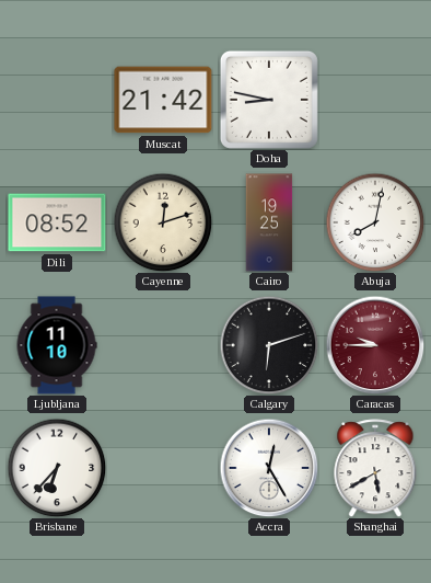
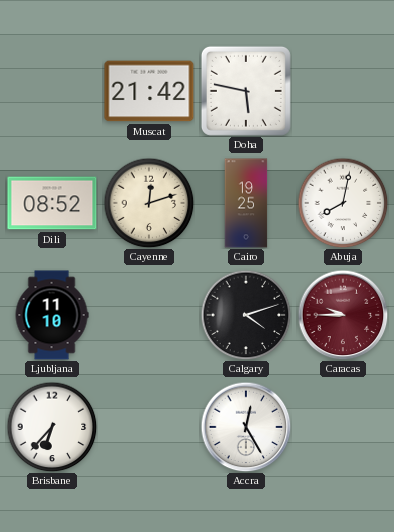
Doha: 8:47 -> 5:47 (246, 91)
Calgary: 6:12 -> 4:12 (246, 315)
Shanghai: 5:40 -> none (375, 468)
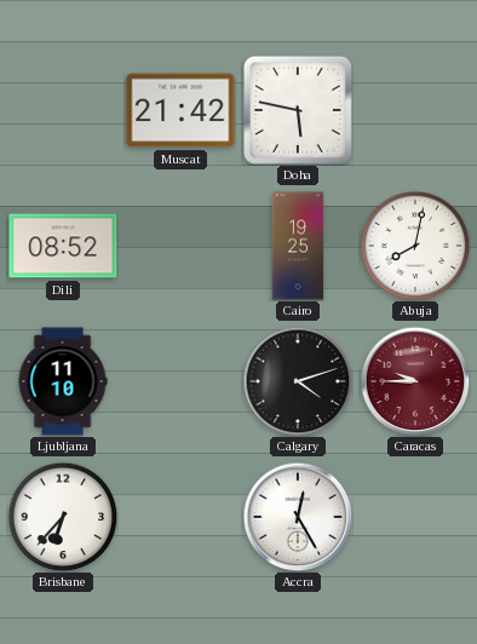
Cayenne: 12:12 -> none (149, 203)
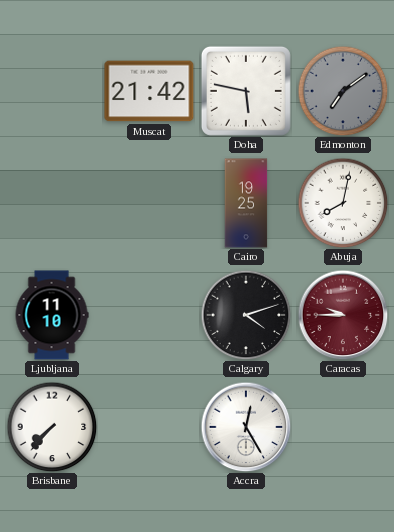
Edmonton: none -> 7:09 (343, 91)
Dili: 08:52 -> none (63, 246)
Brisbane: 6:37 -> 7:37 (52, 427)
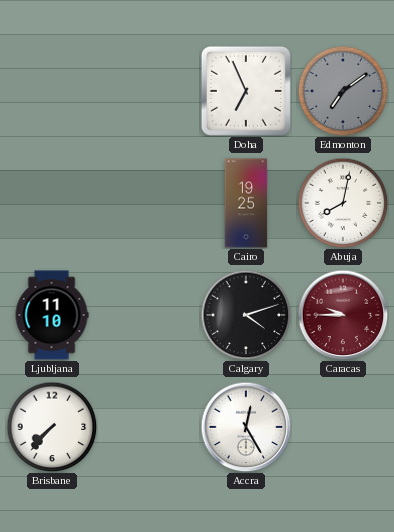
Muscat: 21:42 -> none (149, 91)
Doha: 5:47 -> 6:56 (246, 91)
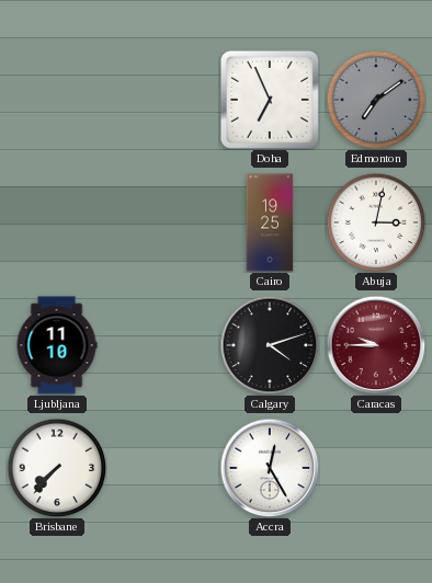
Abuja: 8:02 -> 3:02 (376, 222)
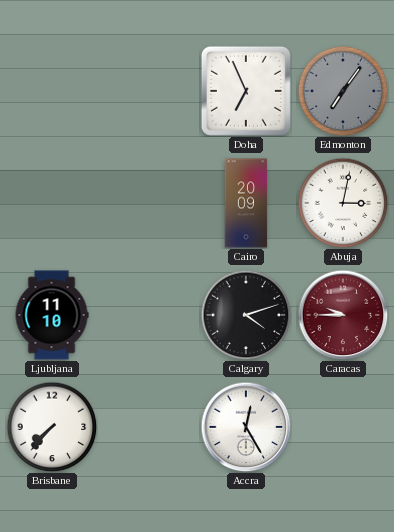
Edmonton: 7:09 -> 7:06 (343, 91)
Cairo: 19:25 -> 20:09 (246, 203)
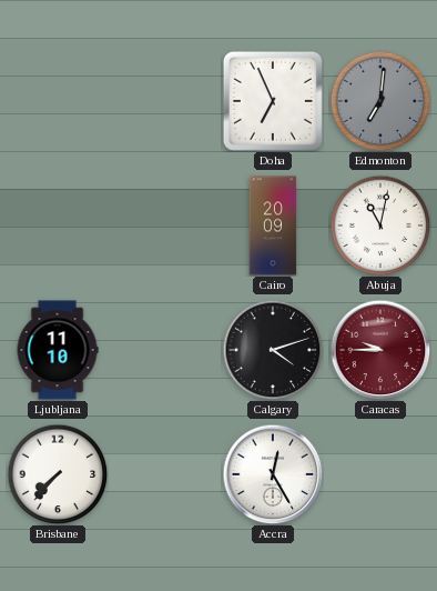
Edmonton: 7:06 -> 7:01 (380, 101)
Abuja: 3:02 -> 11:02 (380, 226)
